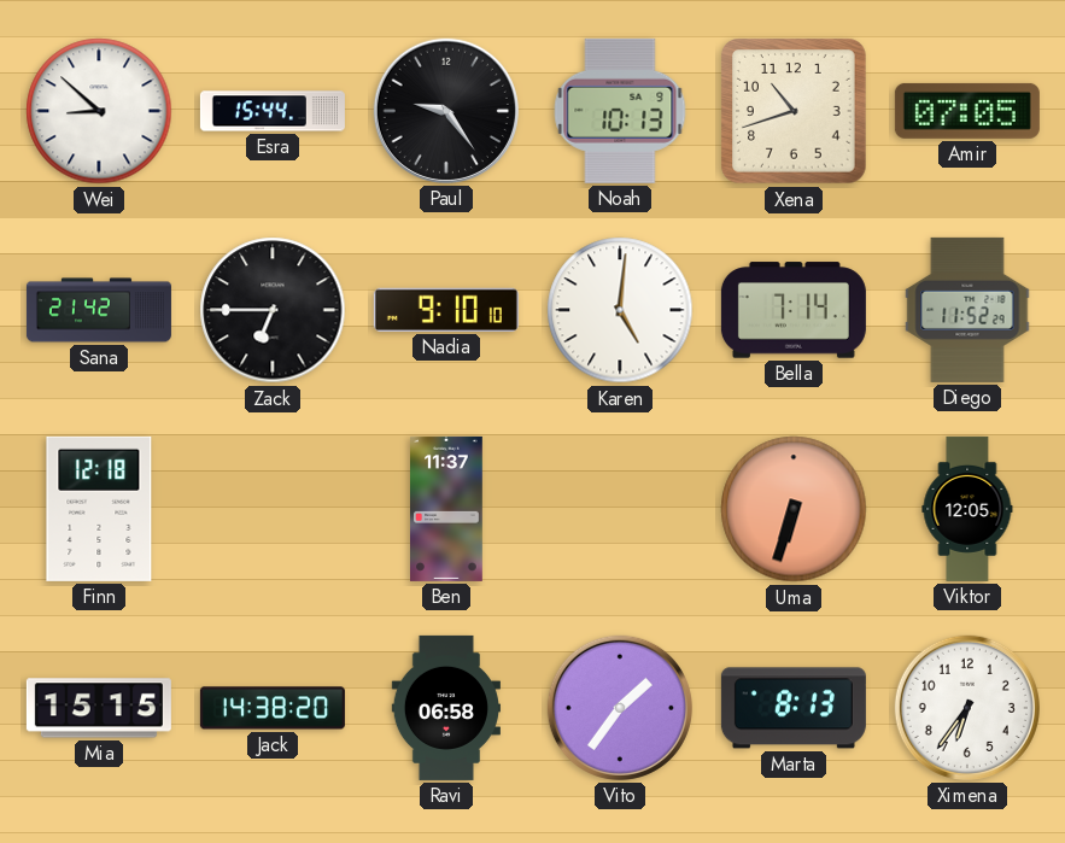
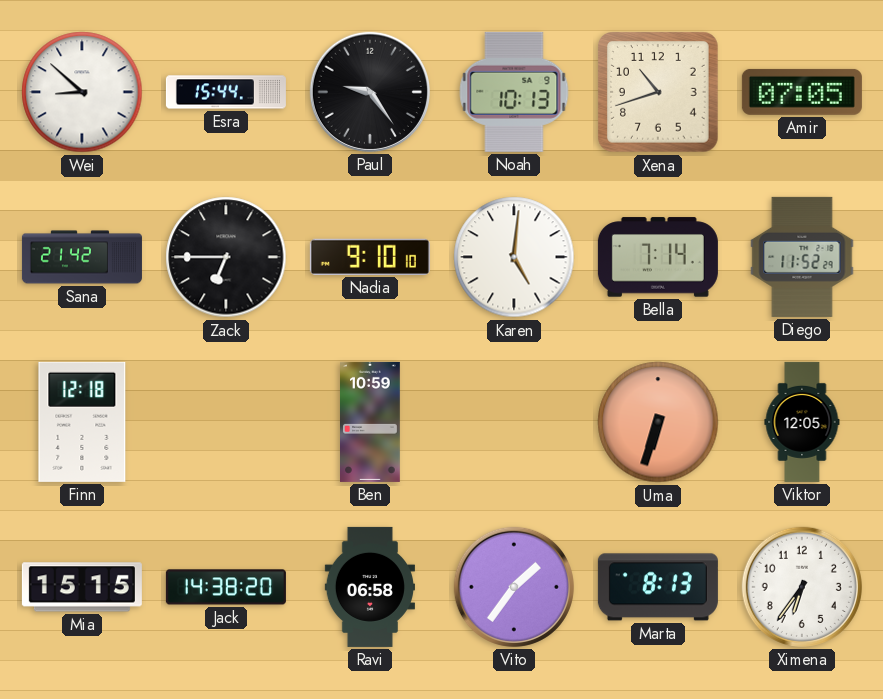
Ben: 11:37 -> 10:59 (371, 422)
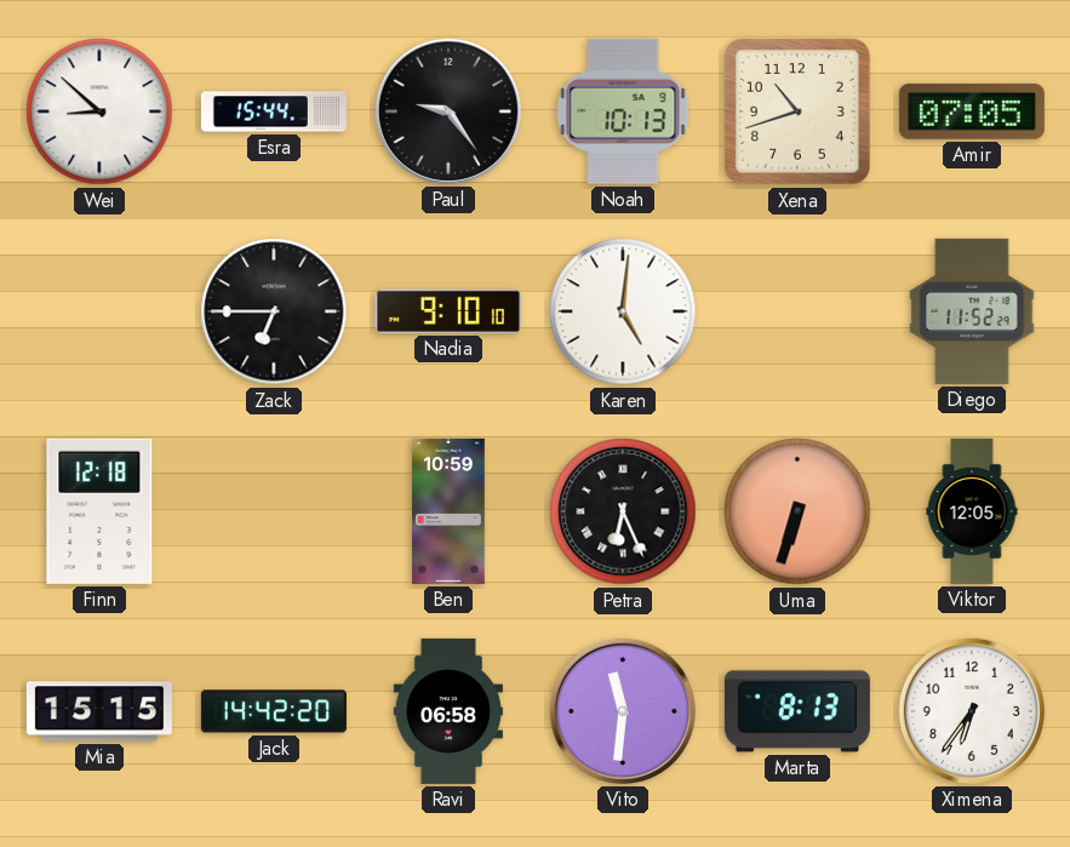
Sana: 21:42 -> none (82, 257)
Bella: 7:14 -> none (658, 257)
Petra: none -> 6:26 (623, 511)
Jack: 14:38 -> 14:42 (274, 711)
Vito: 1:36 -> 11:31 (623, 711)
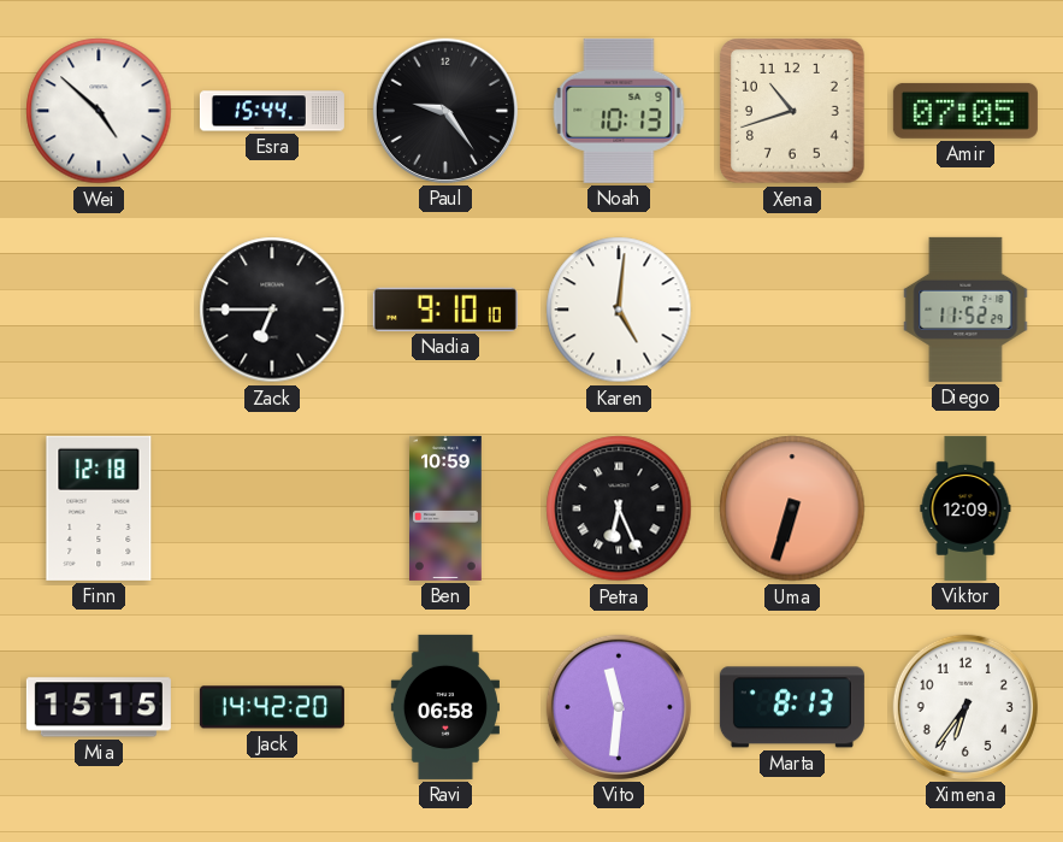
Wei: 8:52 -> 4:52 (99, 111)
Viktor: 12:05 -> 12:09 (965, 508)
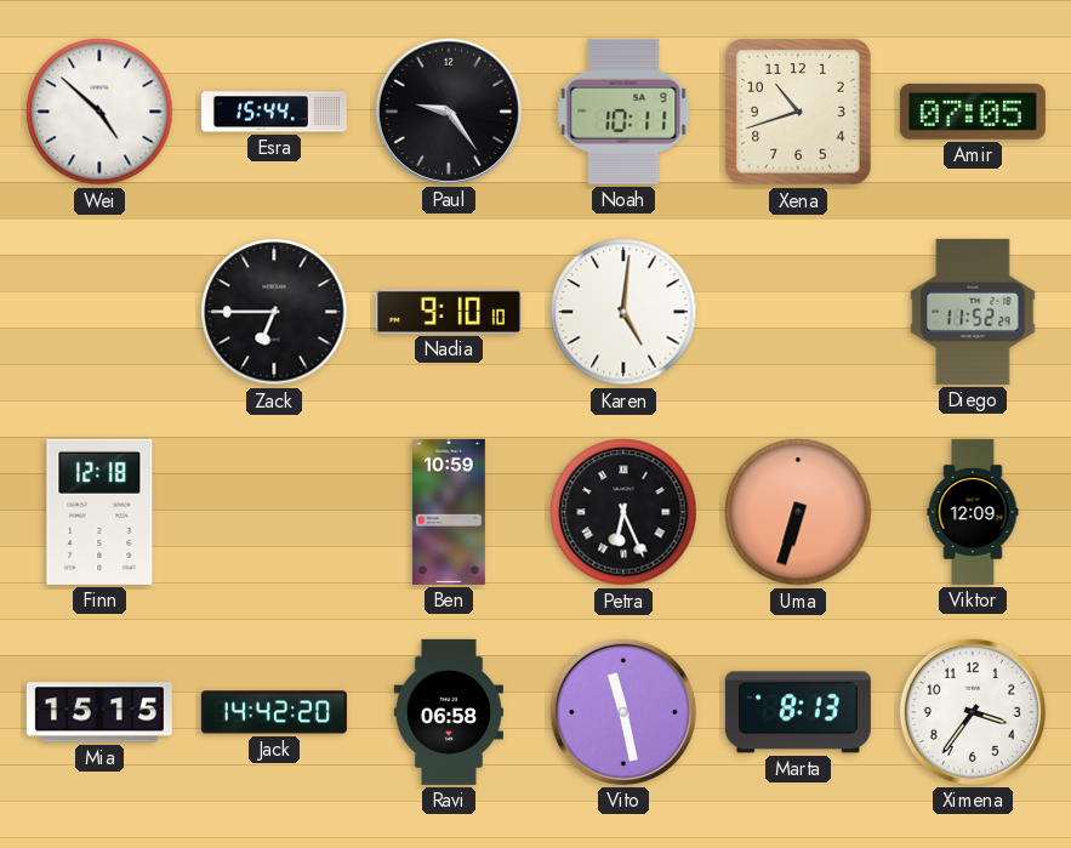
Noah: 10:13 -> 10:11 (623, 112)
Vito: 11:31 -> 11:28 (623, 712)
Ximena: 6:36 -> 3:36 (973, 712)
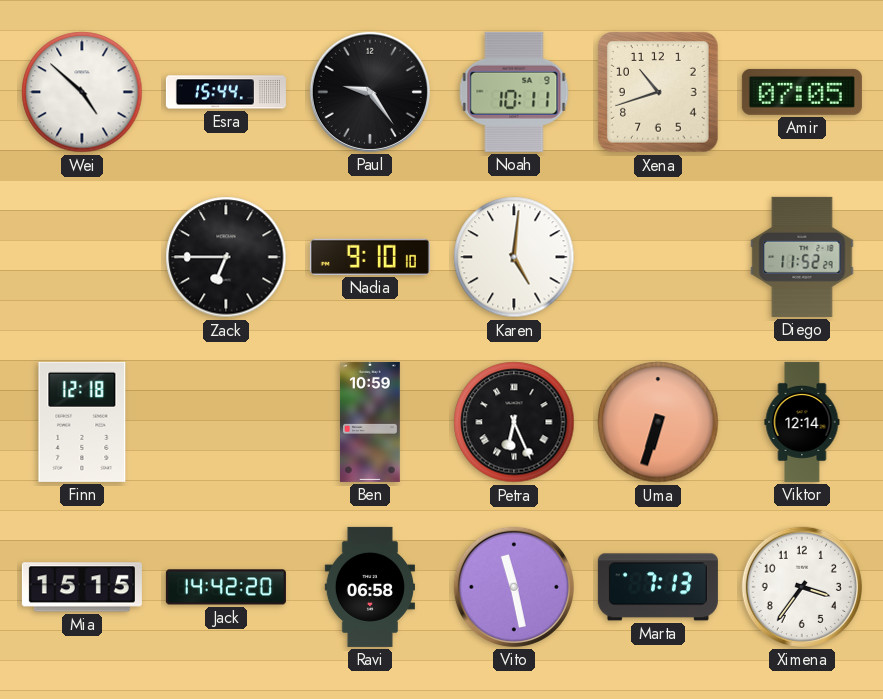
Viktor: 12:09 -> 12:14 (802, 422)
Marta: 8:13 -> 7:13 (658, 587)
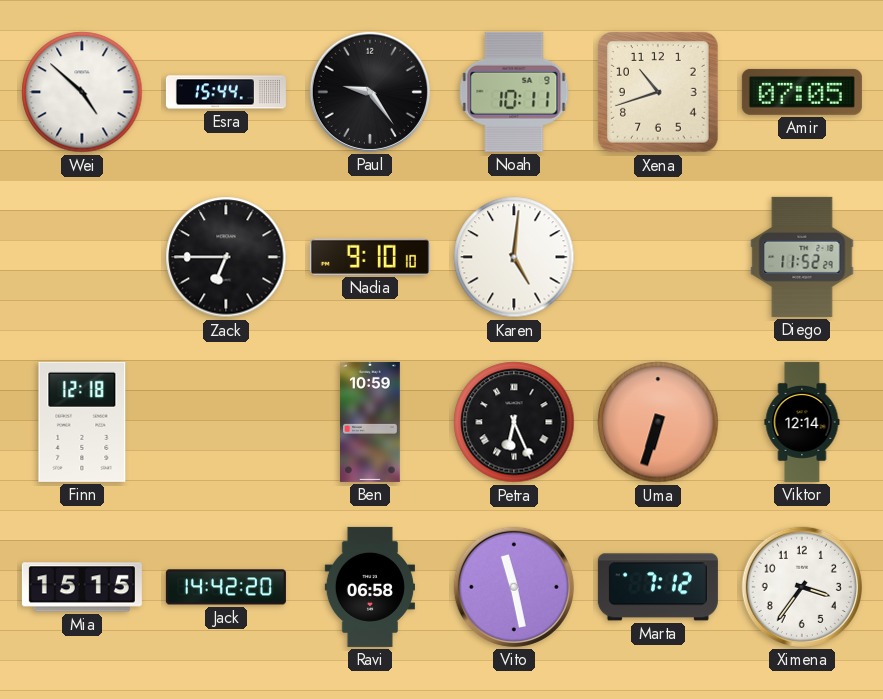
Marta: 7:13 -> 7:12 (658, 587)
